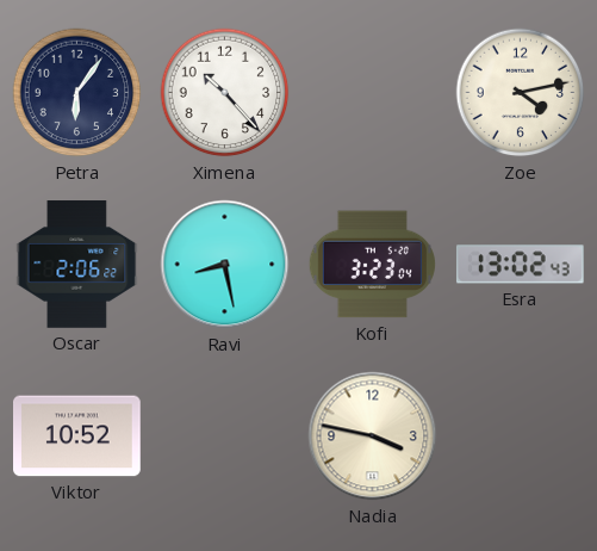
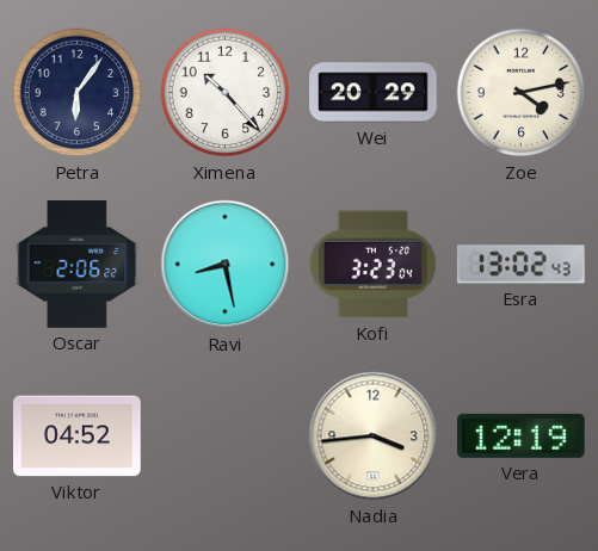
Wei: none -> 20:29 (374, 93)
Viktor: 10:52 -> 04:52 (78, 437)
Nadia: 3:47 -> 3:44 (374, 437)
Vera: none -> 12:19 (522, 435)
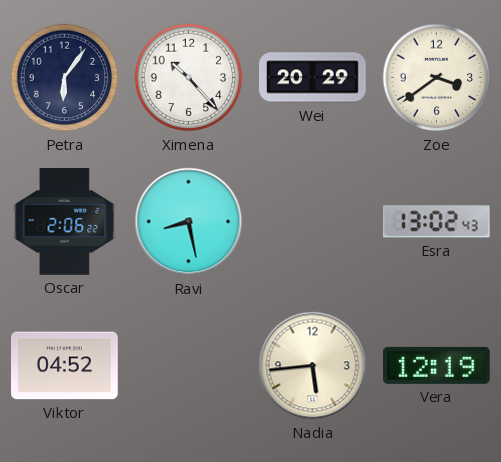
Zoe: 4:13 -> 3:39 (437, 78)
Kofi: 3:23 -> none (372, 265)
Nadia: 3:44 -> 5:44 (313, 366)
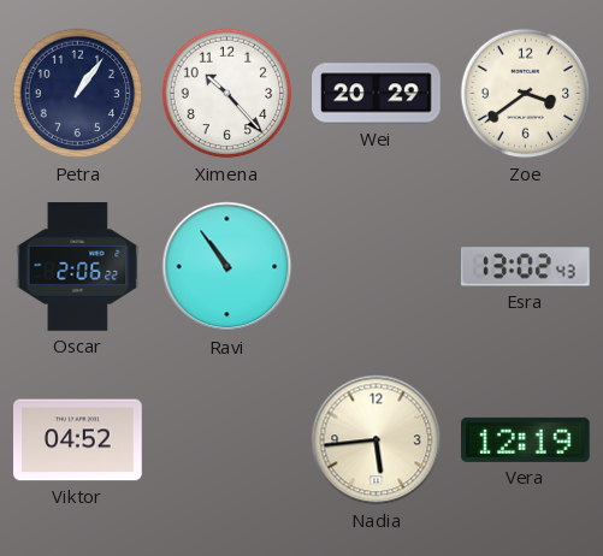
Petra: 6:06 -> 1:06 (78, 94)
Ravi: 8:28 -> 10:54 (227, 267)
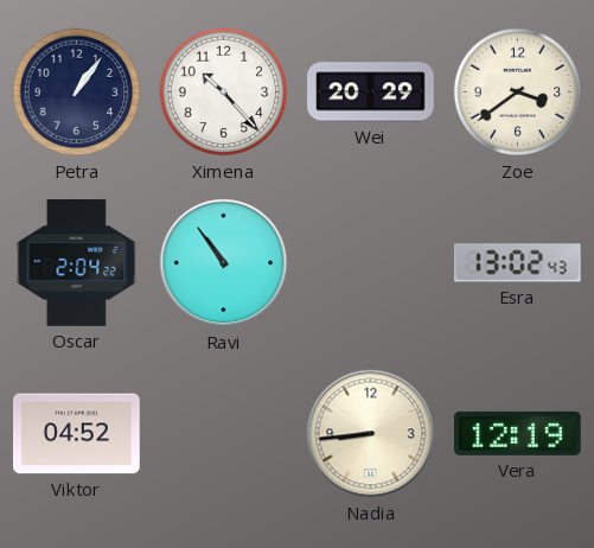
Oscar: 2:06 -> 2:04 (77, 263)
Nadia: 5:44 -> 8:44 (371, 434)
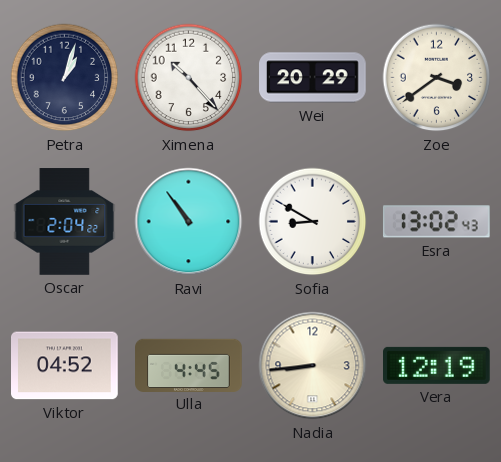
Petra: 1:06 -> 1:03 (65, 78)
Sofia: none -> 8:50 (313, 222)
Ulla: none -> 4:45 (189, 365)
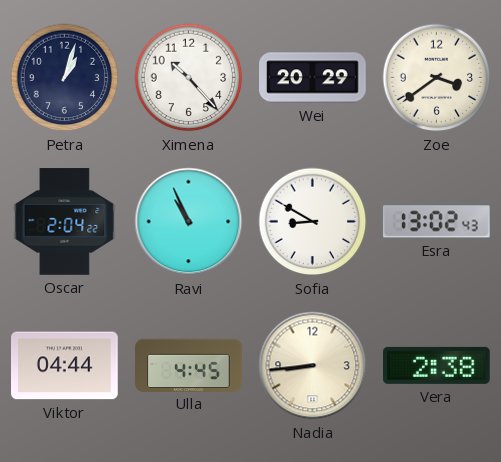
Ravi: 10:54 -> 10:56 (189, 222)
Viktor: 04:52 -> 04:44 (65, 366)
Vera: 12:19 -> 2:38 (437, 365)
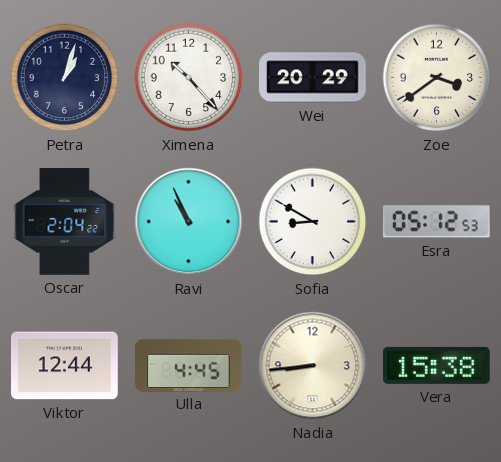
Esra: 13:02 -> 05:12 (436, 222)
Viktor: 04:44 -> 12:44 (65, 366)
Vera: 2:38 -> 15:38 (437, 365)
